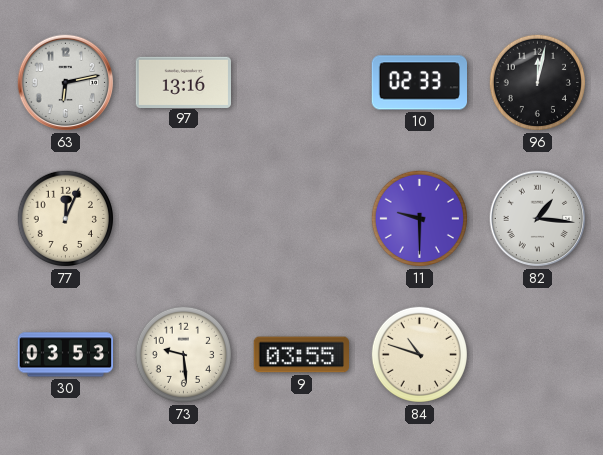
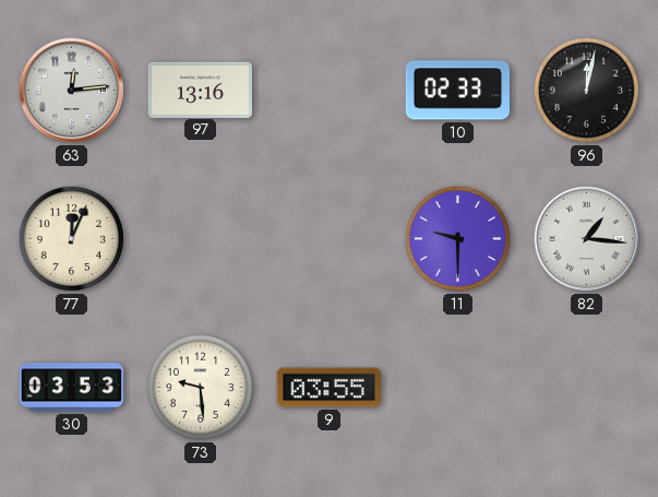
63: 6:13 -> 12:14 (72, 91)
84: 10:48 -> none (419, 354)
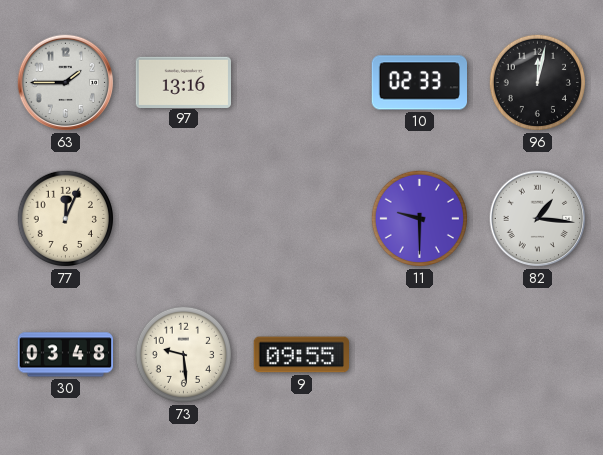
63: 12:14 -> 1:45 (66, 83)
30: 03:53 -> 03:48 (66, 355)
9: 03:55 -> 09:55 (301, 355)
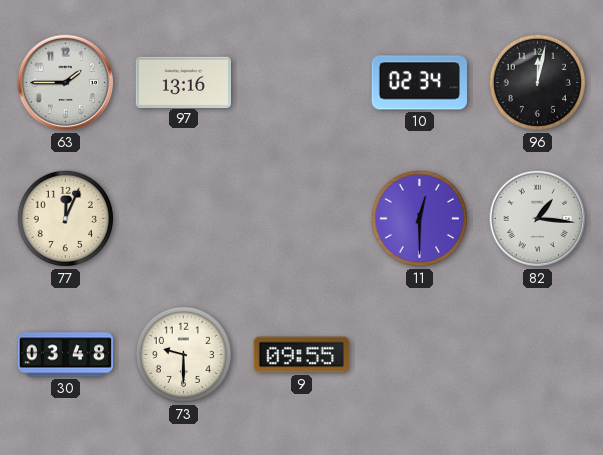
10: 02:33 -> 02:34 (419, 83)
11: 9:30 -> 12:30 (419, 218)
73: 9:29 -> 9:30 (183, 354)
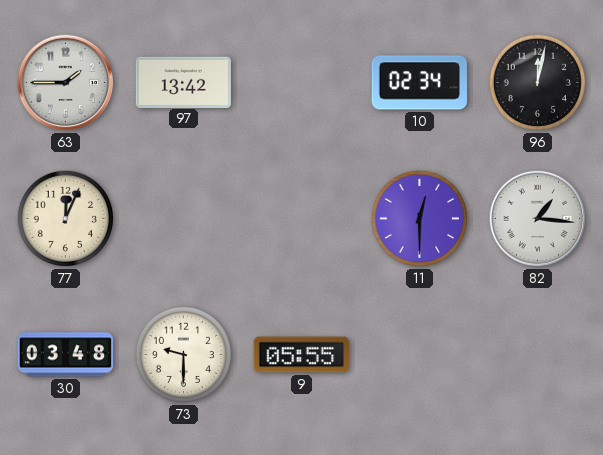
97: 13:16 -> 13:42 (184, 82)
9: 09:55 -> 05:55 (301, 355)
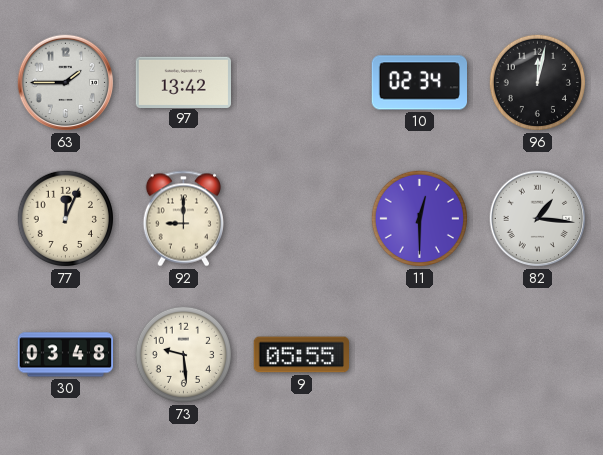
92: none -> 9:00 (183, 219)
73: 9:30 -> 9:29 (183, 354)
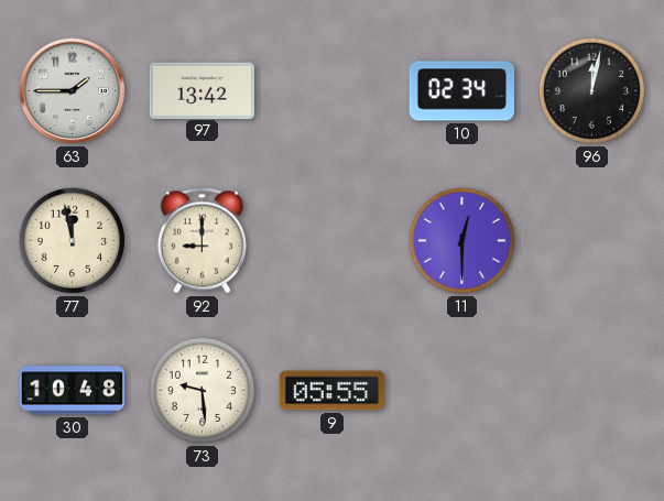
77: 12:04 -> 11:58 (72, 240)
82: 1:16 -> none (538, 219)
30: 03:48 -> 10:48 (73, 391)
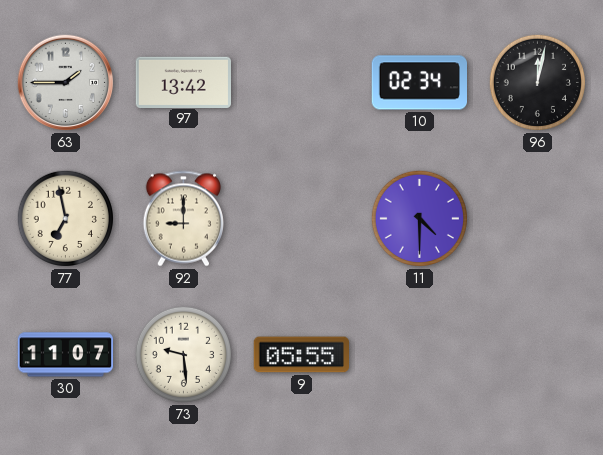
77: 11:58 -> 6:58 (65, 218)
11: 12:30 -> 4:30 (419, 218)
30: 10:48 -> 11:07 (66, 355)
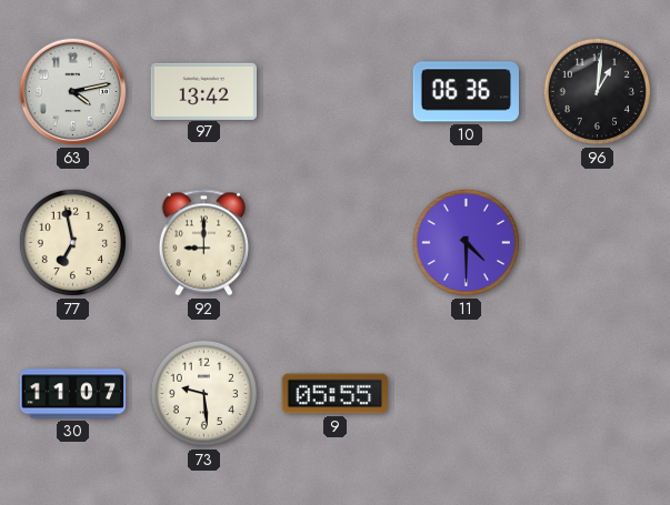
63: 1:45 -> 4:13 (73, 92)
10: 02:34 -> 06:36 (466, 92)
96: 12:02 -> 1:01 (597, 91)
